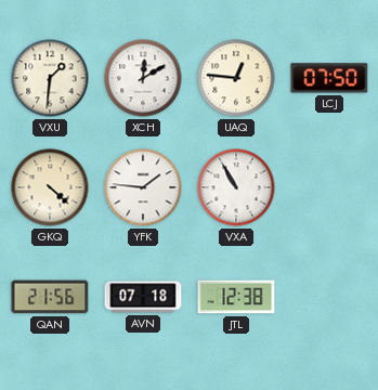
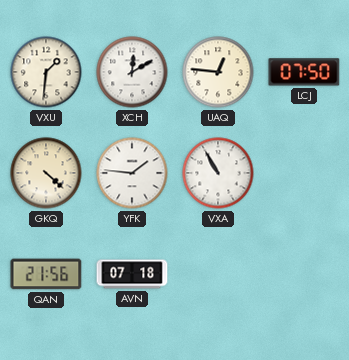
JTL: 12:38 -> none (236, 297)
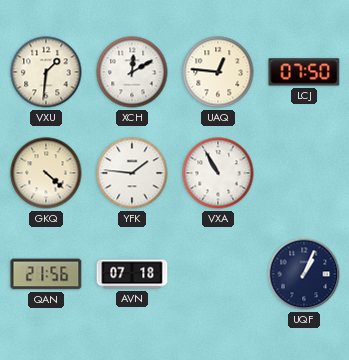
UQF: none -> 1:04 (304, 274)
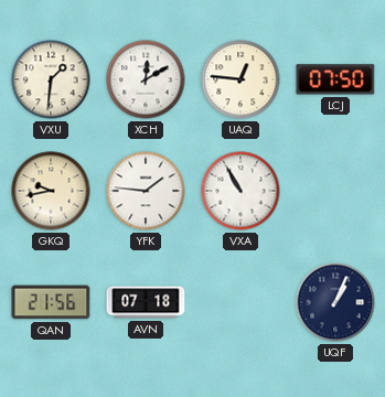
GKQ: 4:22 -> 9:43 (51, 191)
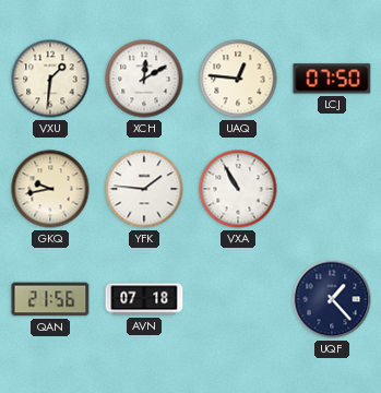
UQF: 1:04 -> 1:23 (332, 299)
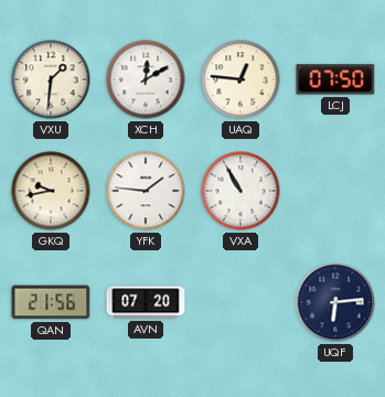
AVN: 07:18 -> 07:20 (146, 302)
UQF: 1:23 -> 6:14 (335, 302)
